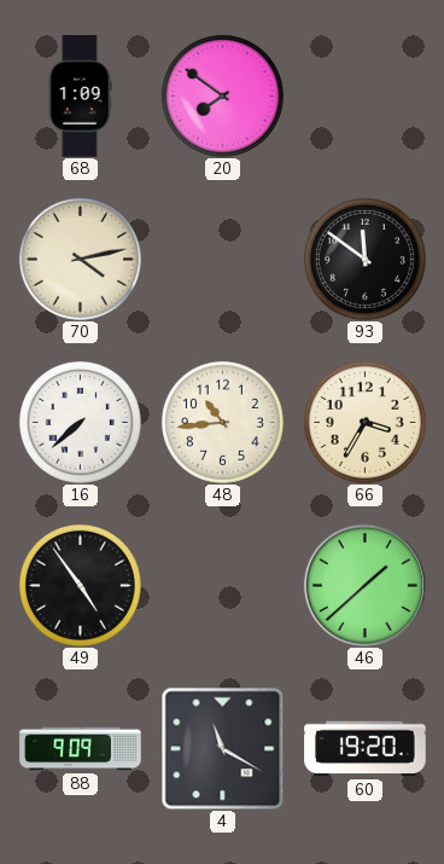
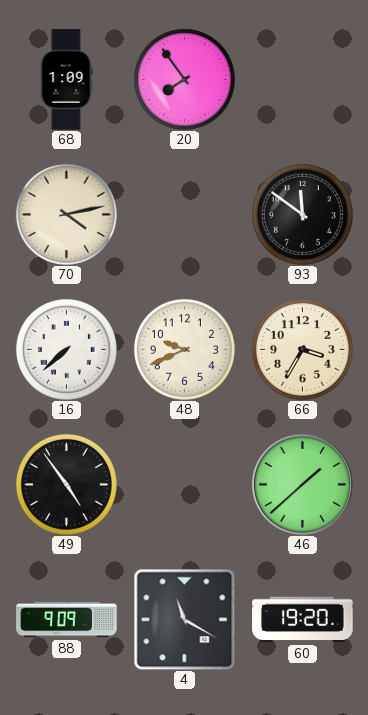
20: 7:51 -> 7:54 (184, 79)
48: 10:44 -> 9:41 (184, 349)
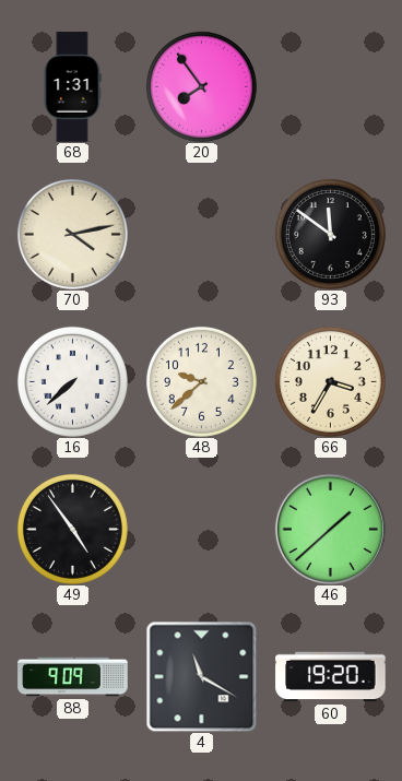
68: 1:09 -> 1:31 (72, 87)
48: 9:41 -> 9:38 (201, 381)
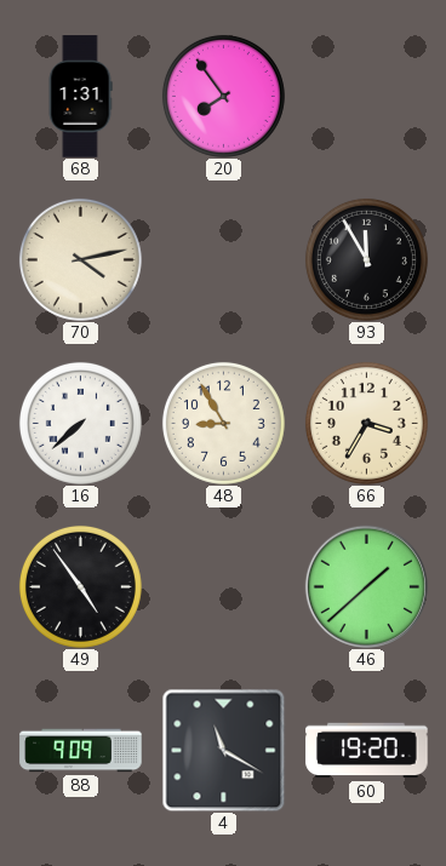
93: 11:51 -> 11:55 (366, 259)
48: 9:38 -> 8:55 (223, 423)
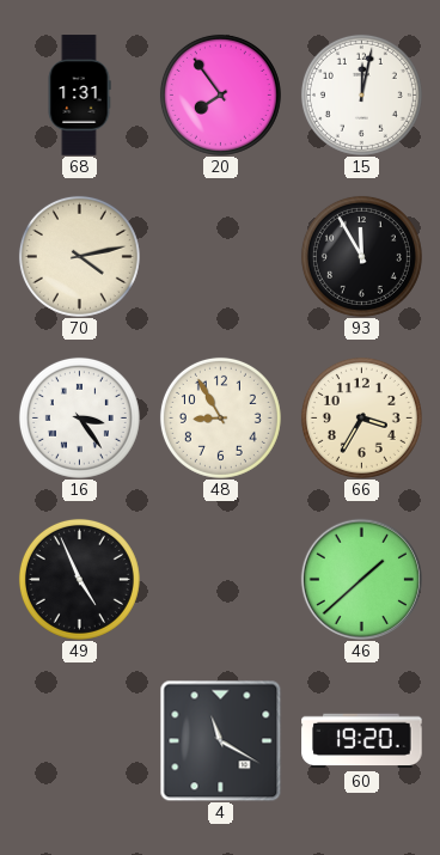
15: none -> 12:02 (361, 94)
16: 7:38 -> 3:24 (79, 417)
49: 4:54 -> 4:56 (79, 579)
88: 9:09 -> none (81, 751)
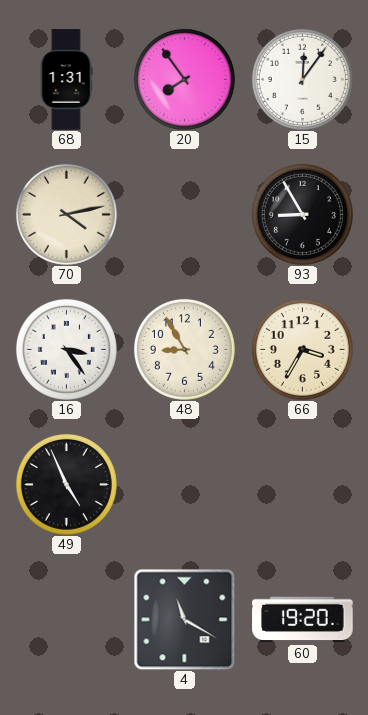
15: 12:02 -> 12:06 (302, 79)
93: 11:55 -> 8:55 (302, 214)
46: 1:38 -> none (361, 579)
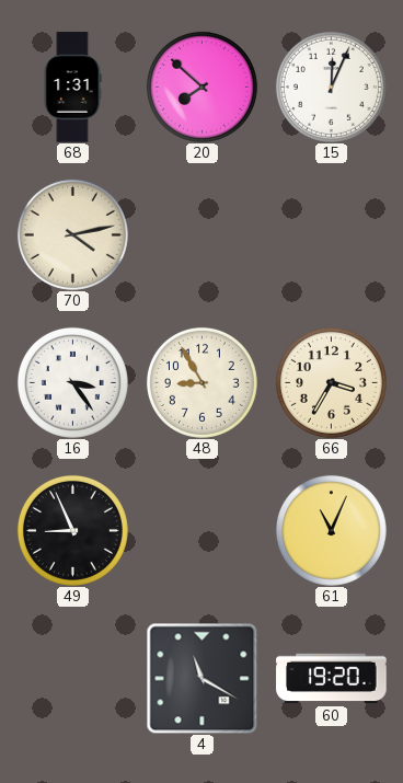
20: 7:54 -> 7:52 (201, 87)
15: 12:06 -> 12:04 (331, 87)
93: 8:55 -> none (302, 214)
49: 4:56 -> 8:56 (72, 530)
61: none -> 11:04 (331, 530)
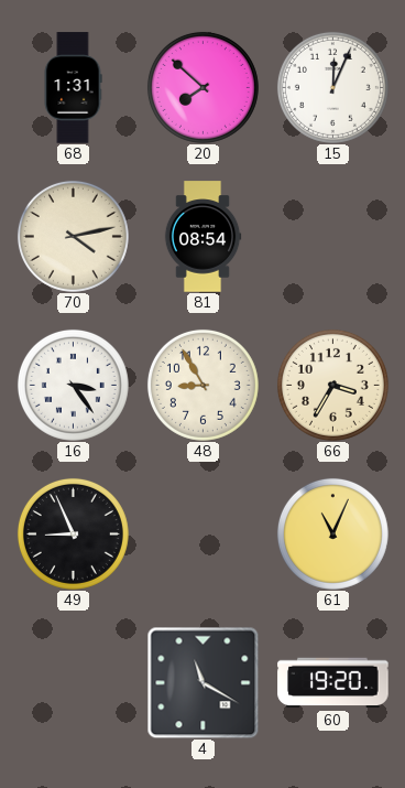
81: none -> 08:54 (202, 237)
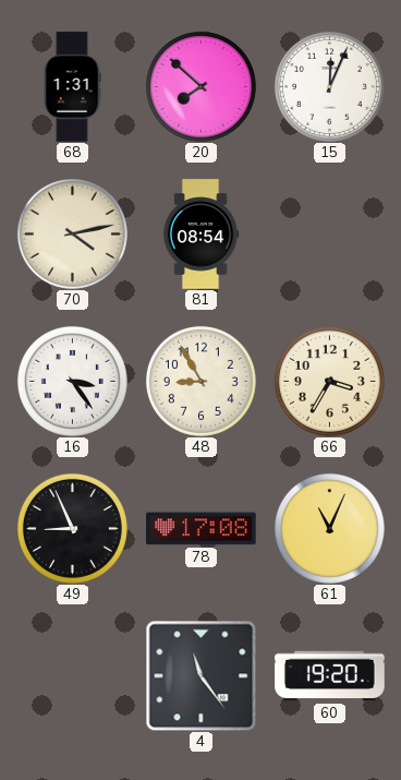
78: none -> 17:08 (202, 529)
4: 11:20 -> 11:24 (200, 675)
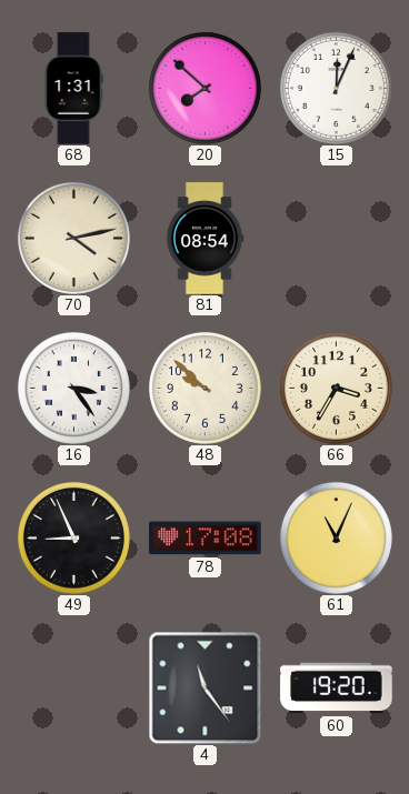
48: 8:55 -> 9:52 (205, 388)
